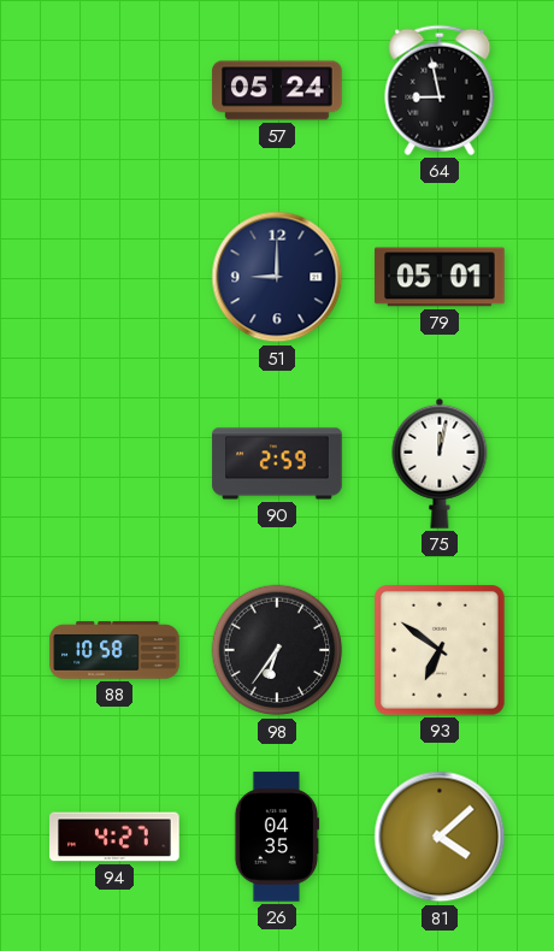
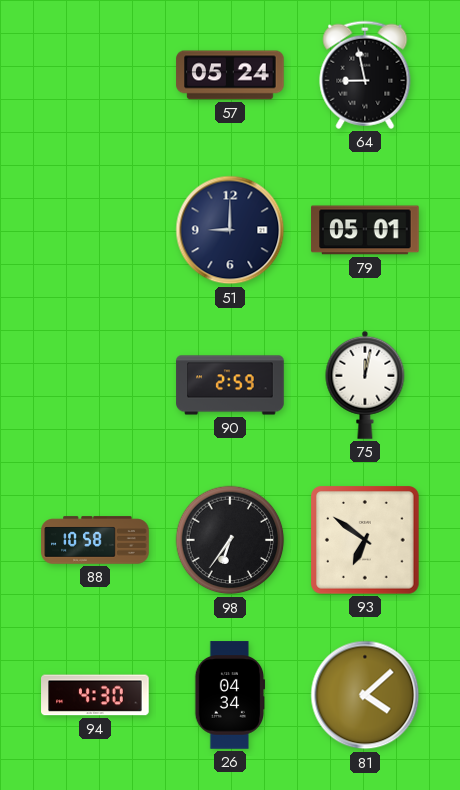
94: 4:27 -> 4:30 (95, 695)
26: 04:35 -> 04:34 (230, 695)
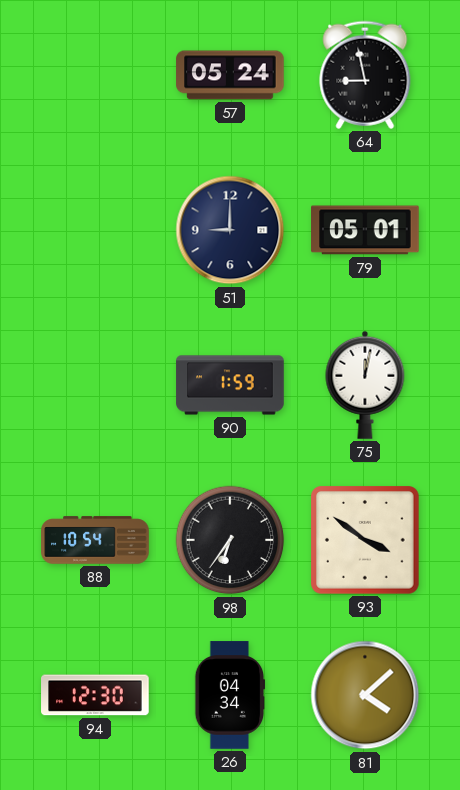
90: 2:59 -> 1:59 (230, 385)
88: 10:58 -> 10:54 (95, 540)
93: 6:51 -> 3:51 (365, 540)
94: 4:30 -> 12:30 (95, 695)
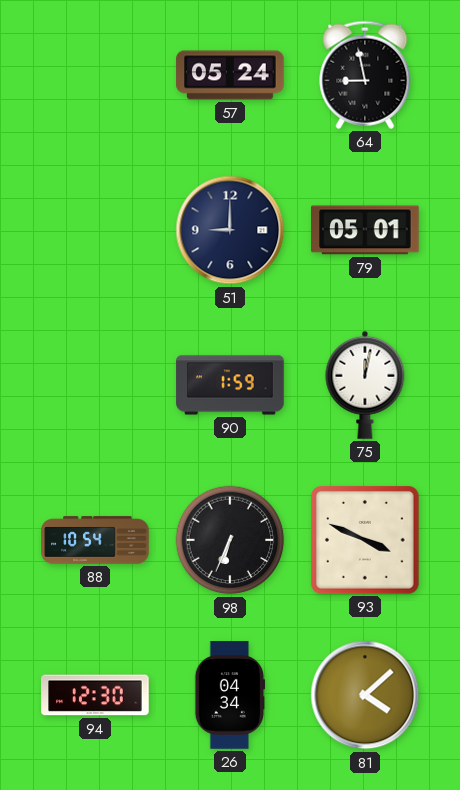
98: 6:36 -> 6:34 (230, 540)
93: 3:51 -> 3:49 (365, 540)
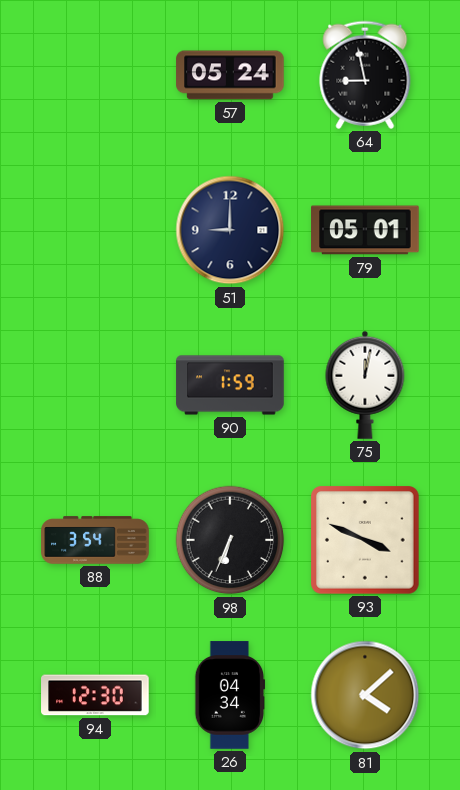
88: 10:54 -> 3:54 (95, 540)
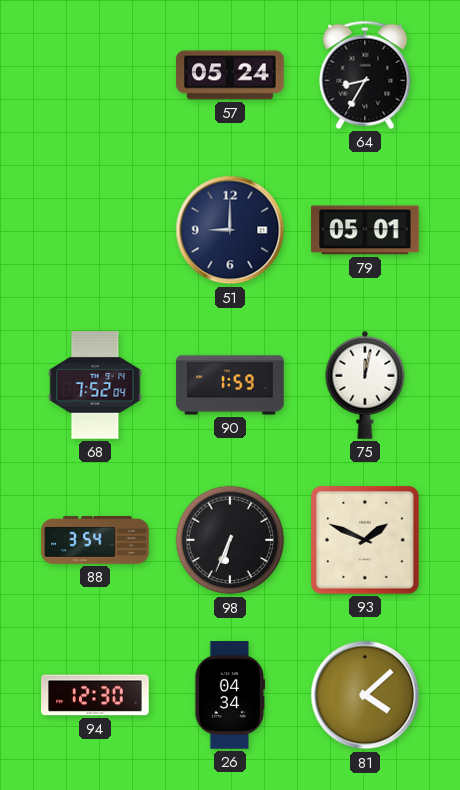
64: 8:58 -> 8:35 (365, 75)
68: none -> 7:52 (95, 385)
93: 3:49 -> 1:49 (365, 540)
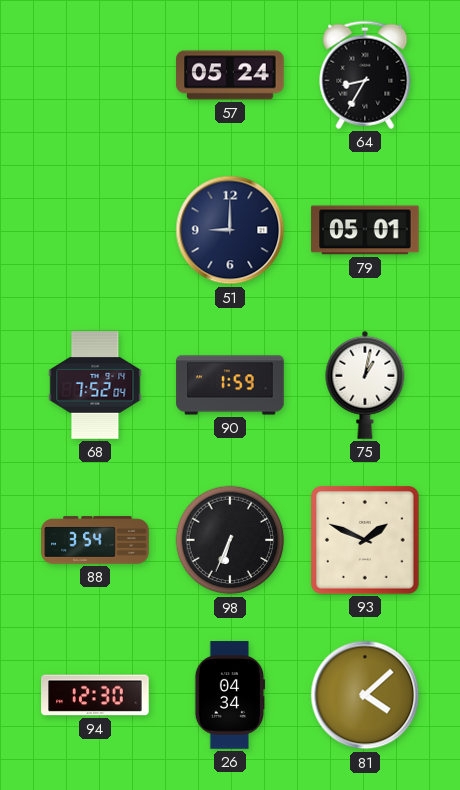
75: 12:02 -> 1:02 (365, 385)
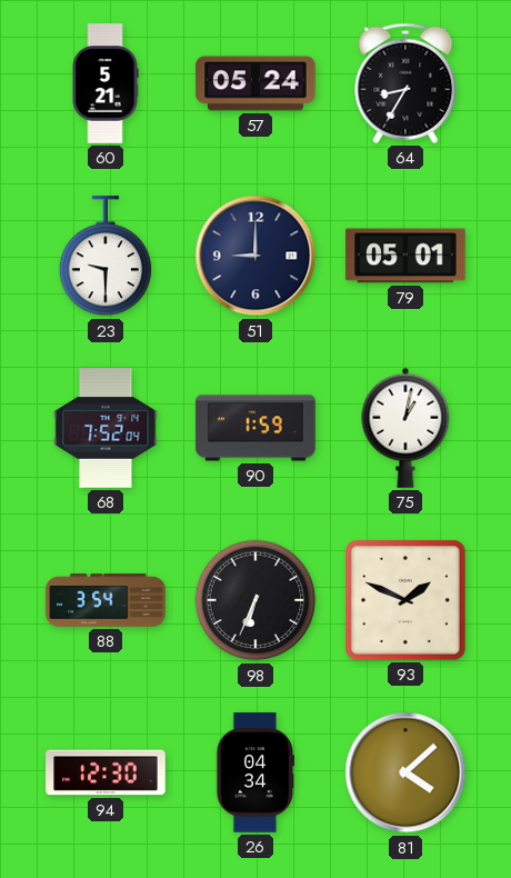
60: none -> 5:21 (106, 83)
23: none -> 9:30 (106, 257)
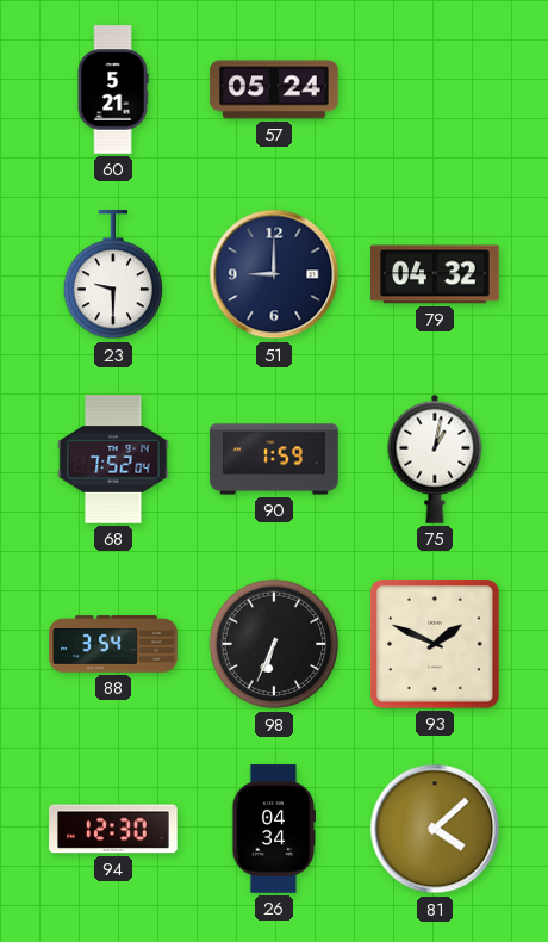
64: 8:35 -> none (405, 83)
79: 05:01 -> 04:32 (435, 274)
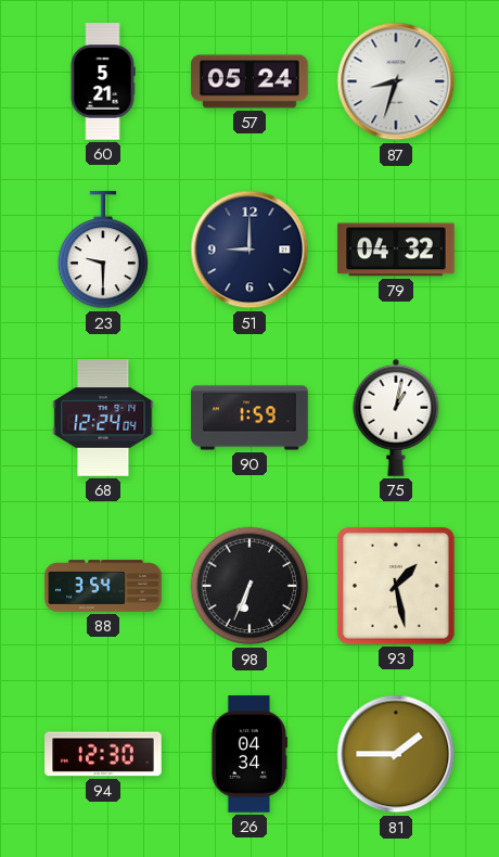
87: none -> 8:33 (396, 81)
68: 7:52 -> 12:24 (103, 418)
93: 1:49 -> 1:28 (396, 586)
81: 4:08 -> 1:45 (396, 754)
